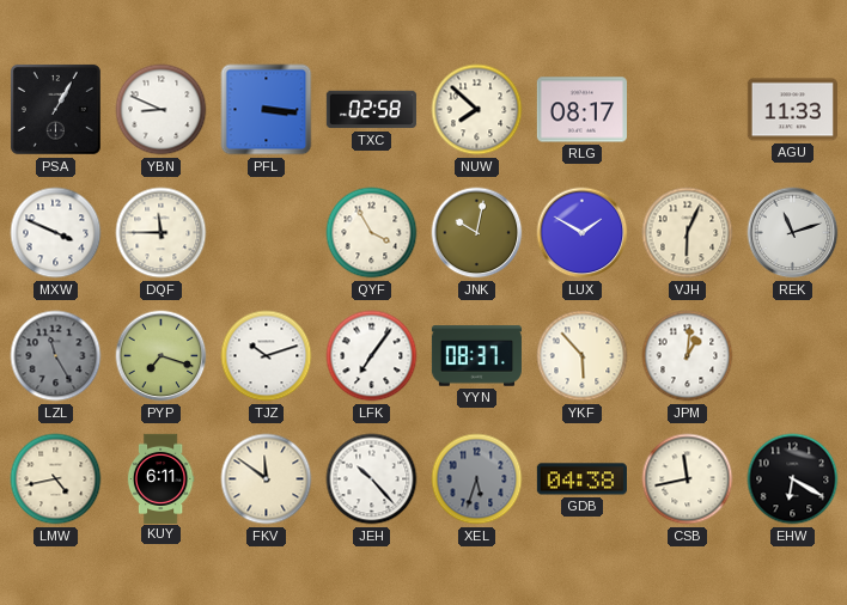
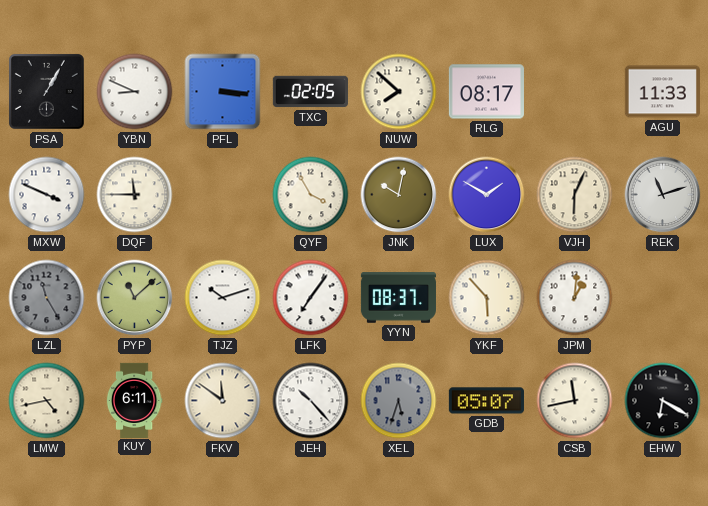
TXC: 02:58 -> 02:05 (310, 92)
PYP: 7:18 -> 11:08 (135, 298)
GDB: 04:38 -> 05:07 (486, 401)
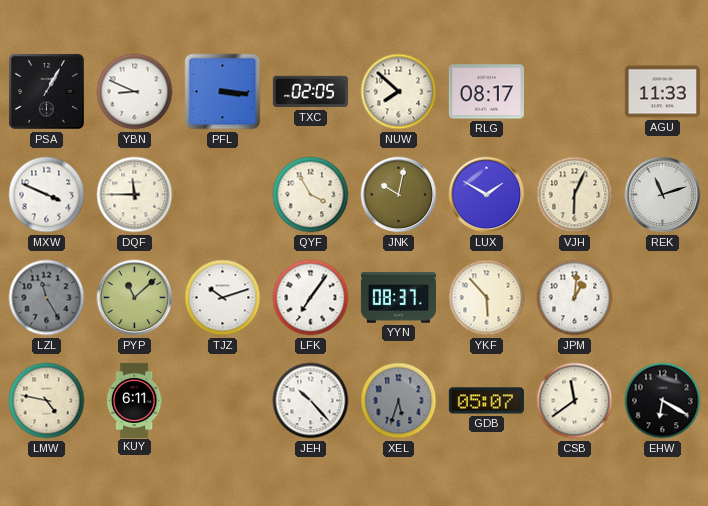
LMW: 4:43 -> 4:47 (47, 401)
FKV: 11:51 -> none (223, 401)
CSB: 11:43 -> 11:39 (575, 401)
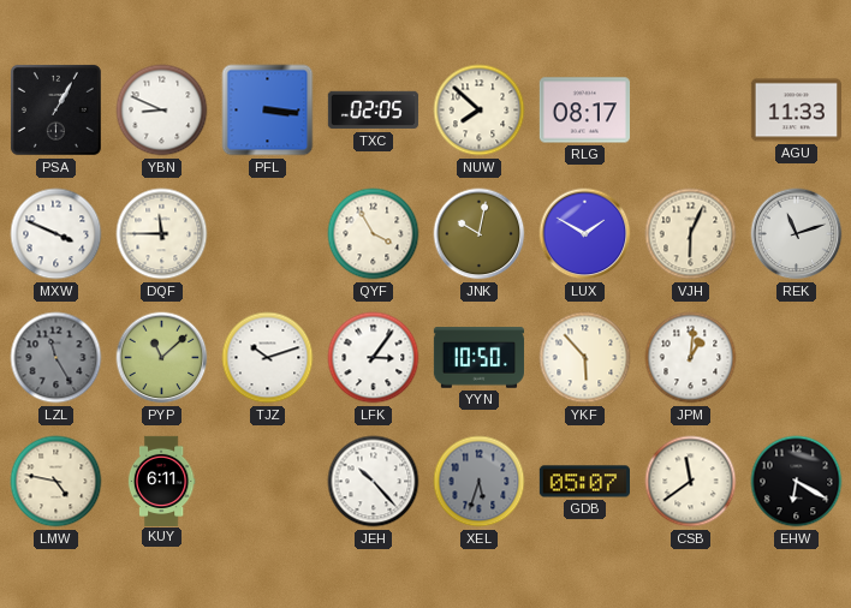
LFK: 7:06 -> 3:06 (374, 358)
YYN: 08:37 -> 10:50 (478, 358)
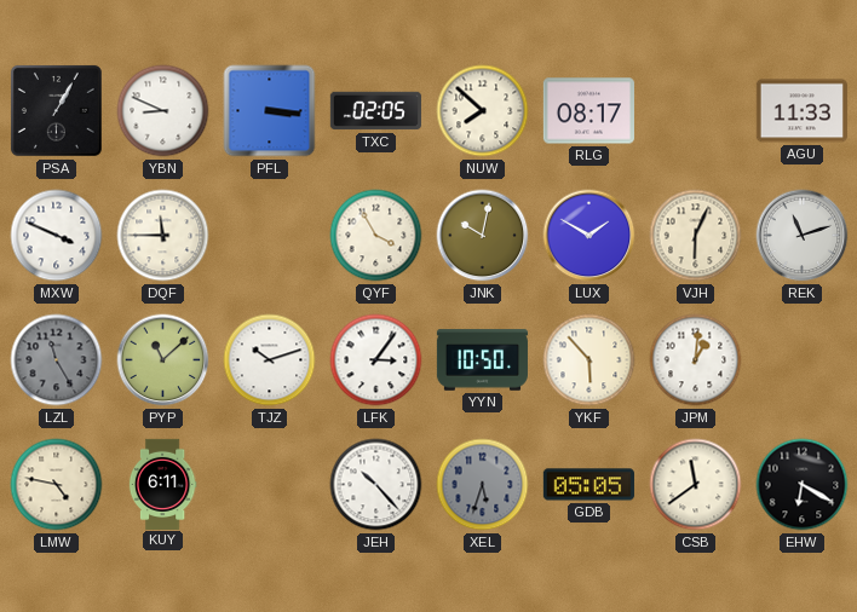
GDB: 05:07 -> 05:05 (588, 485)
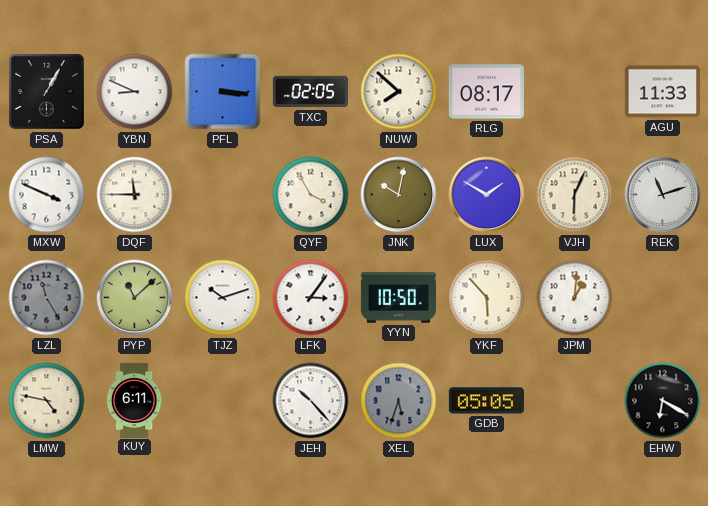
CSB: 11:39 -> none (696, 485)
